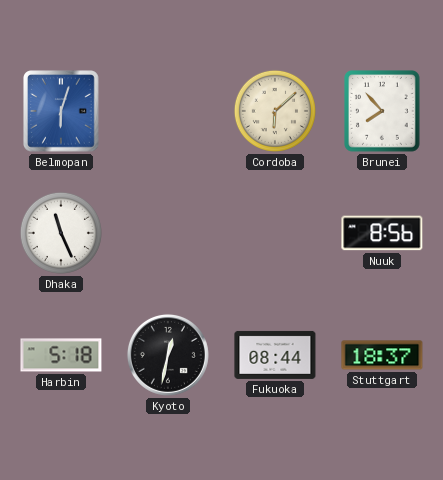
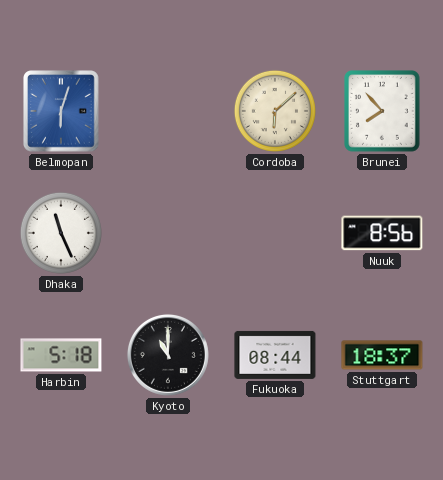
Kyoto: 12:32 -> 11:00 (168, 355)
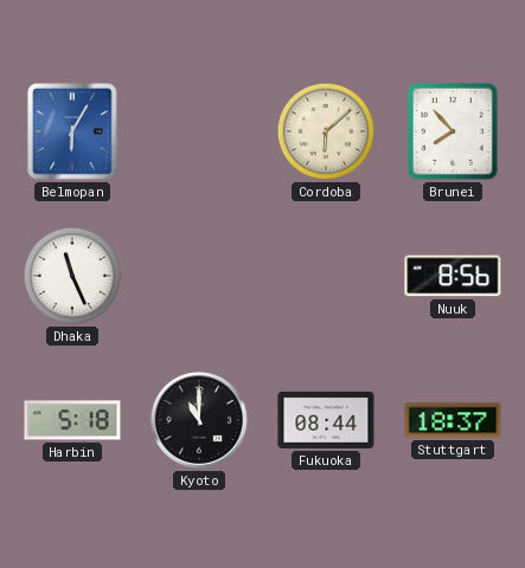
Belmopan: 6:03 -> 6:05 (73, 131)
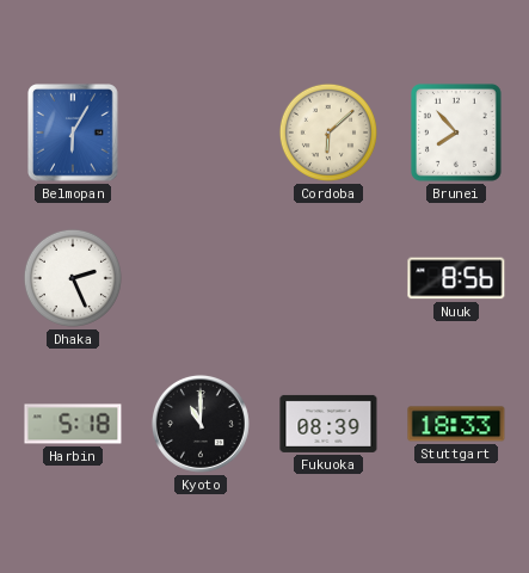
Dhaka: 11:26 -> 2:26 (73, 278)
Fukuoka: 08:44 -> 08:39 (328, 424)
Stuttgart: 18:37 -> 18:33 (456, 424)
